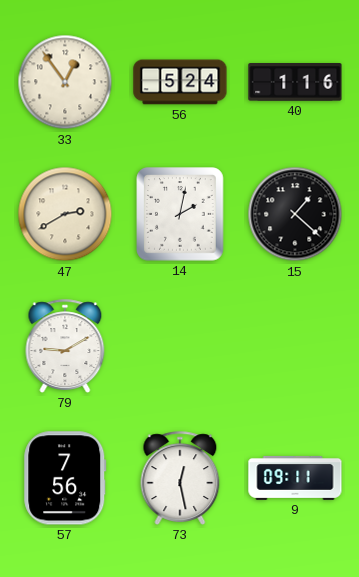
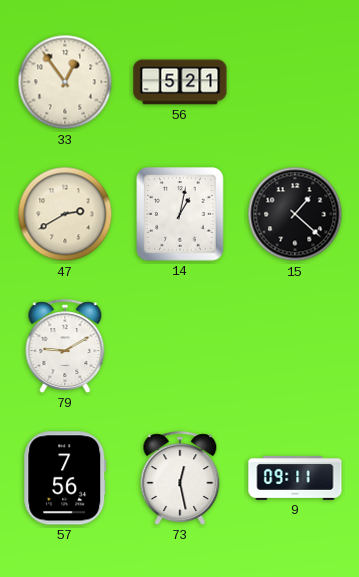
56: 5:24 -> 5:21 (180, 82)
40: 1:16 -> none (295, 83)
14: 2:02 -> 1:02 (180, 214)
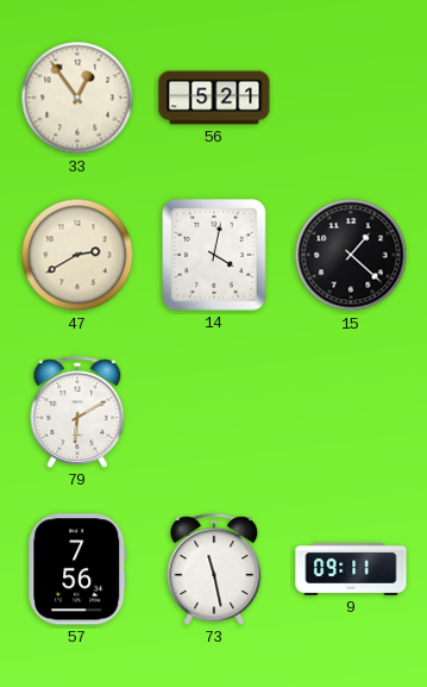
14: 1:02 -> 4:02 (214, 255)
79: 9:10 -> 6:10 (77, 412)
73: 12:28 -> 11:28 (214, 569)
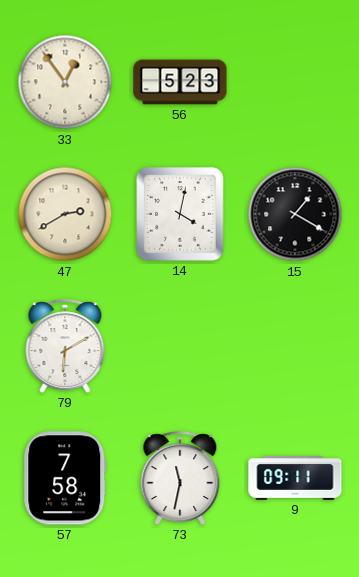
56: 5:21 -> 5:23 (180, 82)
15: 1:22 -> 1:20 (295, 214)
57: 7:56 -> 7:58 (65, 478)
73: 11:28 -> 11:32 (180, 478)
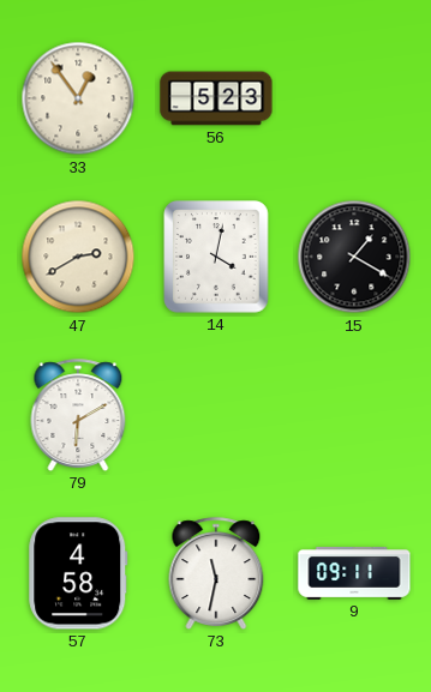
57: 7:58 -> 4:58 (78, 573)
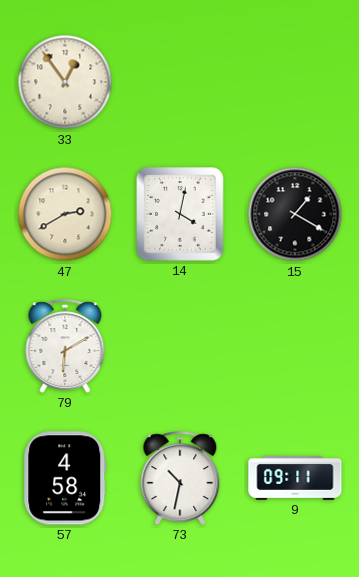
56: 5:23 -> none (216, 98)
73: 11:32 -> 10:32 (180, 478)
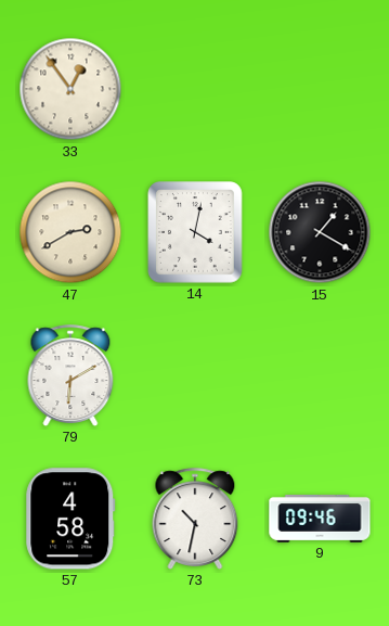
9: 09:11 -> 09:46 (320, 519)
